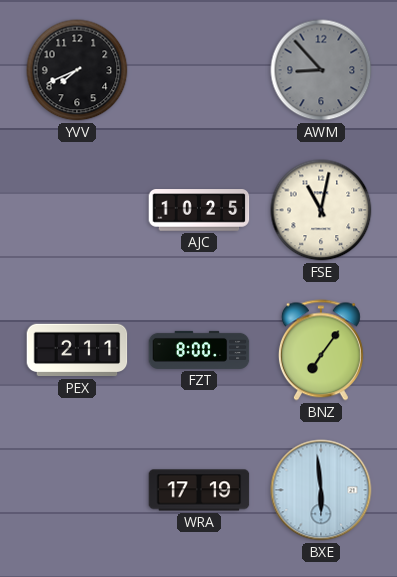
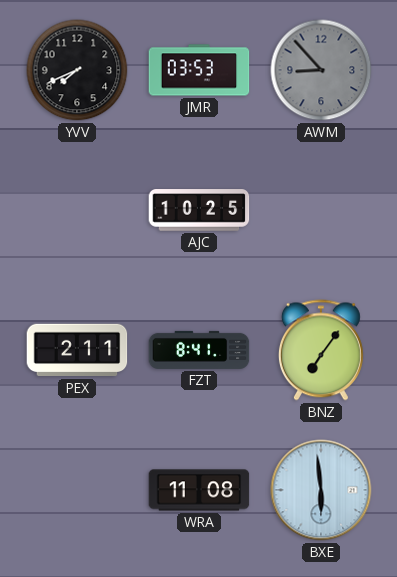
JMR: none -> 03:53 (199, 70)
FSE: 11:02 -> none (321, 210)
FZT: 8:00 -> 8:41 (199, 350)
WRA: 17:19 -> 11:08 (199, 490)
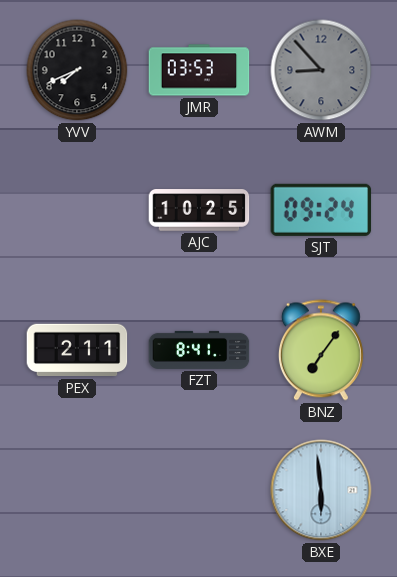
SJT: none -> 09:24 (321, 210)
WRA: 11:08 -> none (199, 490)
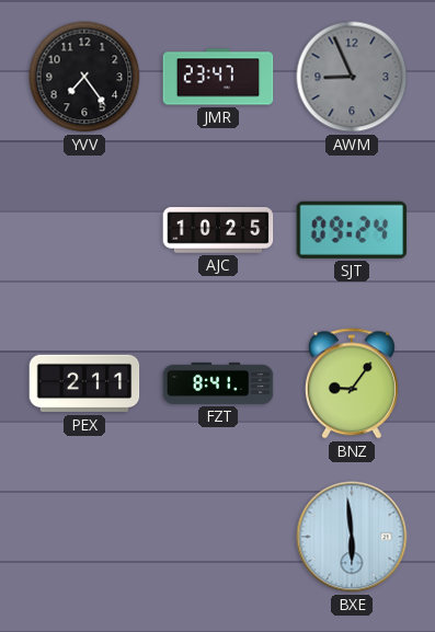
YVV: 7:41 -> 7:24 (84, 77)
JMR: 03:53 -> 23:47 (218, 77)
AWM: 8:53 -> 8:56 (352, 77)
BNZ: 7:06 -> 9:06 (352, 383)
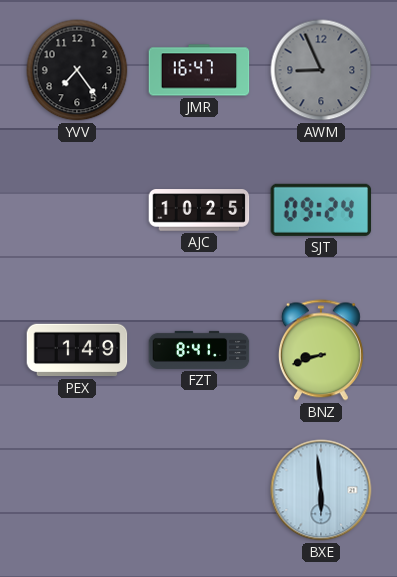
JMR: 23:47 -> 16:47 (199, 70)
PEX: 2:11 -> 1:49 (77, 350)
BNZ: 9:06 -> 8:42 (321, 350)
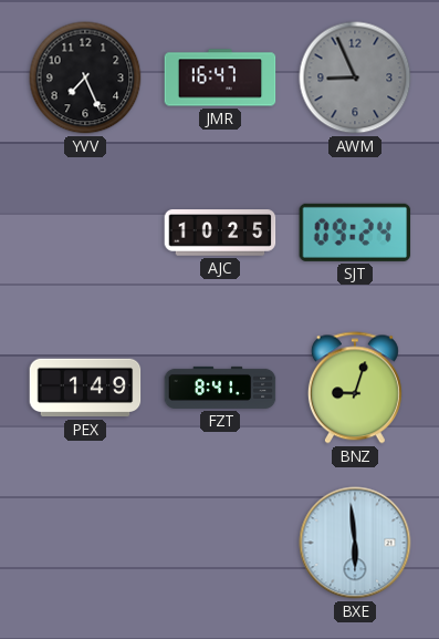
YVV: 7:24 -> 7:26 (85, 78)
BNZ: 8:42 -> 9:03 (355, 388)
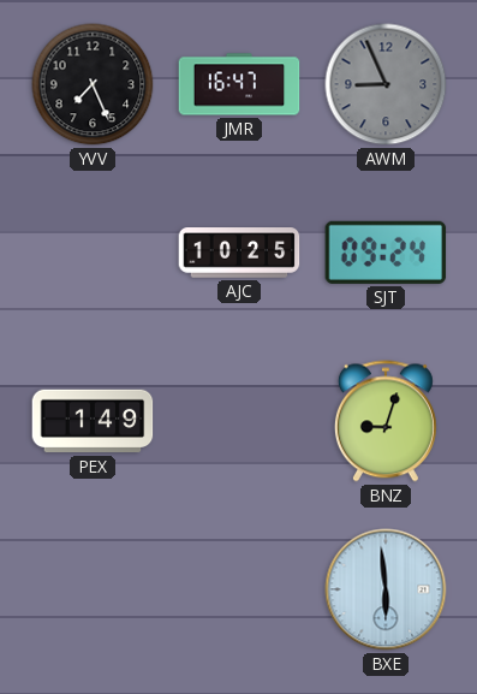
FZT: 8:41 -> none (220, 388)
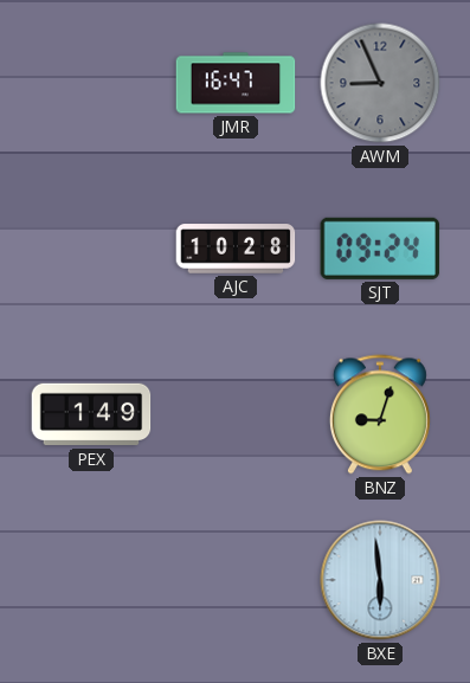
YVV: 7:26 -> none (93, 84)
AJC: 10:25 -> 10:28 (236, 249)
